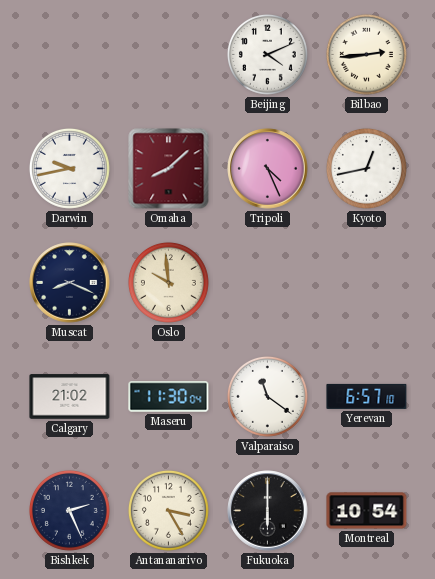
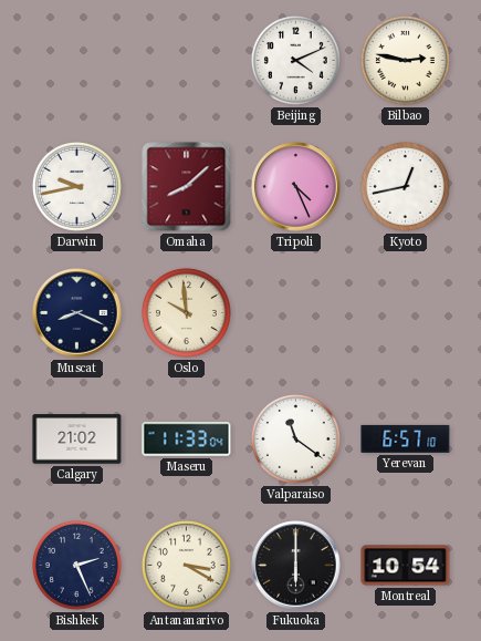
Bilbao: 2:44 -> 2:47 (405, 60)
Maseru: 11:30 -> 11:33 (187, 440)
Antananarivo: 3:25 -> 3:20 (186, 565)
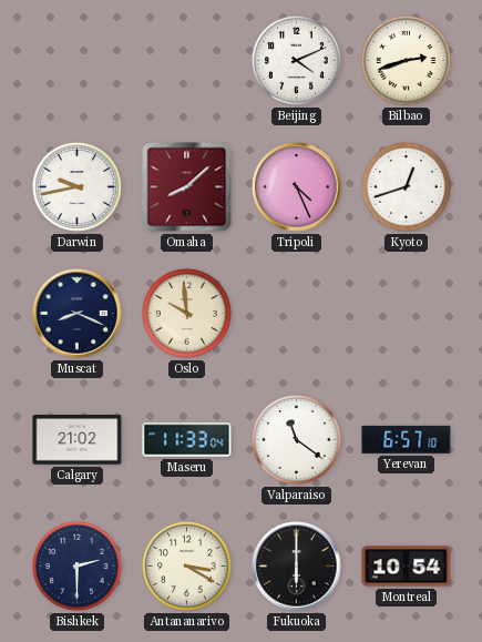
Bilbao: 2:47 -> 2:42 (406, 60)
Kyoto: 12:43 -> 12:42 (406, 186)
Bishkek: 2:26 -> 2:30 (76, 565)
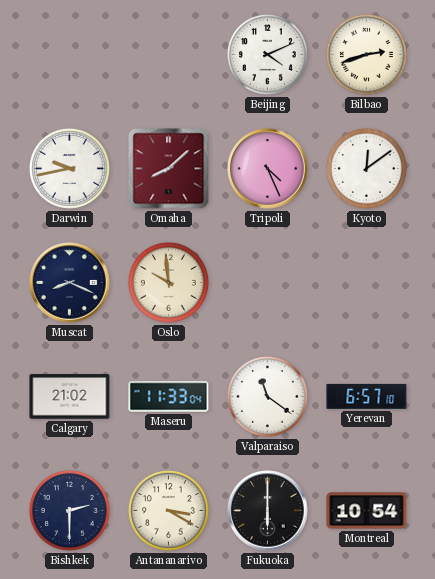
Kyoto: 12:42 -> 12:09 (366, 168)
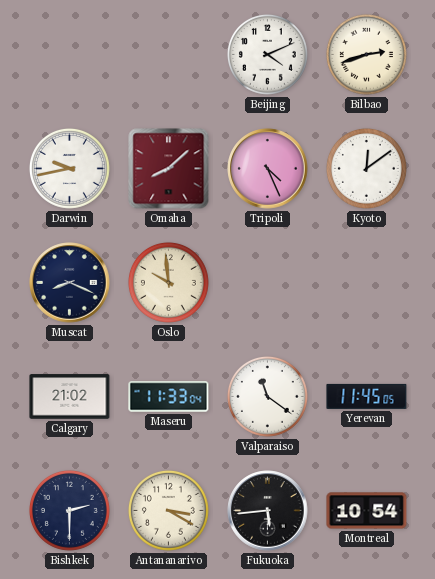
Yerevan: 6:57 -> 11:45 (367, 396)
Fukuoka: 6:00 -> 5:44 (268, 511)
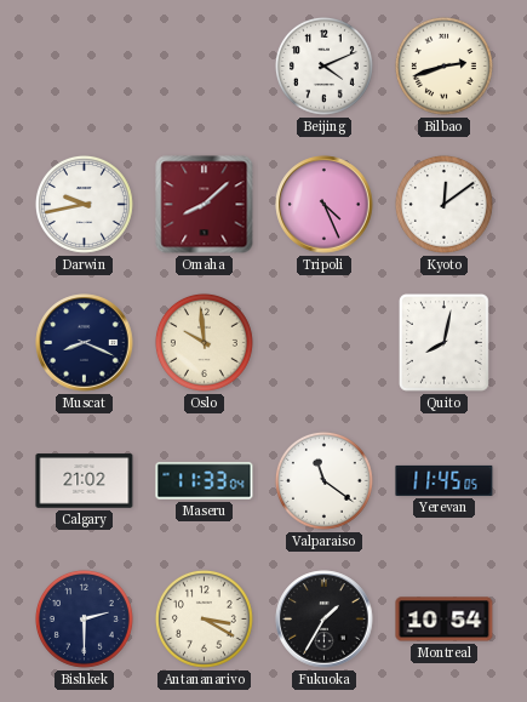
Quito: none -> 8:02 (443, 342)
Fukuoka: 5:44 -> 1:35 (325, 620)
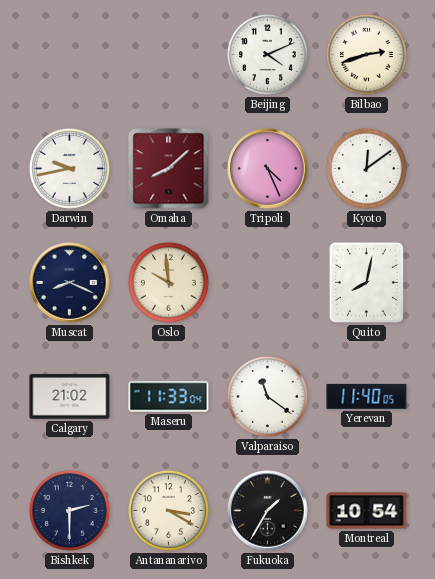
Yerevan: 11:45 -> 11:40 (367, 396)
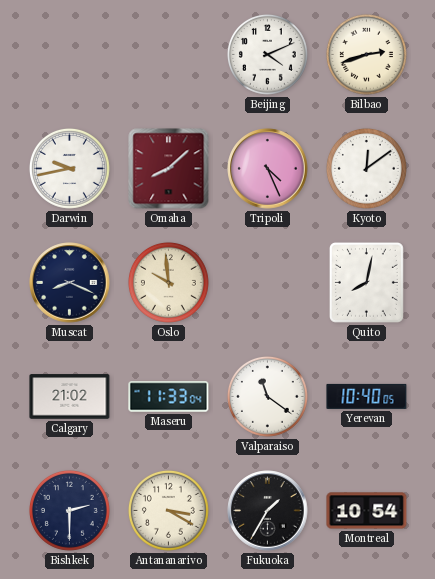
Yerevan: 11:40 -> 10:40 (367, 396)
